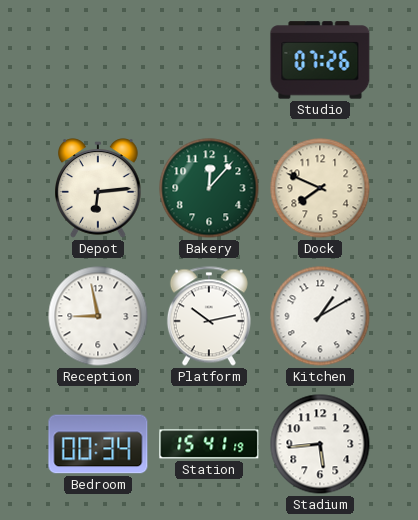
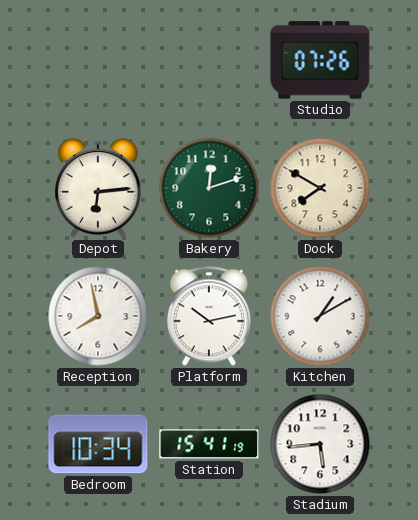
Bakery: 12:07 -> 12:12 (209, 188)
Dock: 7:49 -> 7:50 (320, 188)
Reception: 8:58 -> 7:58 (98, 316)
Bedroom: 00:34 -> 10:34 (98, 444)
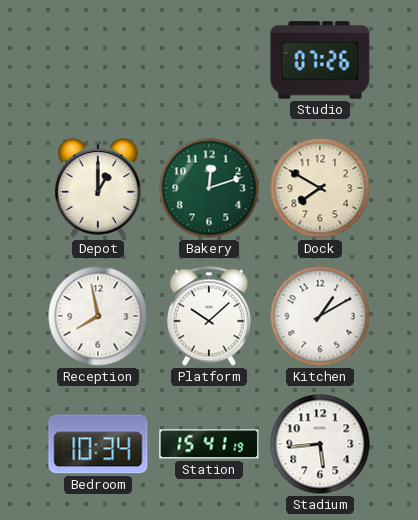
Depot: 6:14 -> 1:00 (98, 188)
Platform: 10:13 -> 10:08 (209, 316)
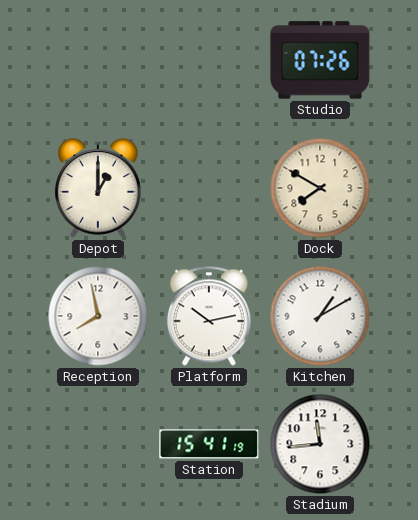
Bakery: 12:12 -> none (209, 188)
Platform: 10:08 -> 10:13 (209, 316)
Bedroom: 10:34 -> none (98, 444)
Stadium: 5:44 -> 11:44 (320, 444)
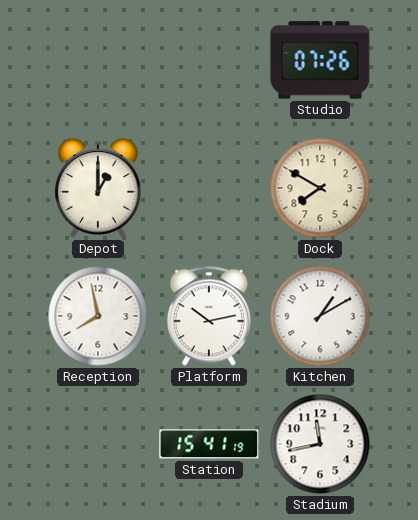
Stadium: 11:44 -> 11:43 (320, 444)
